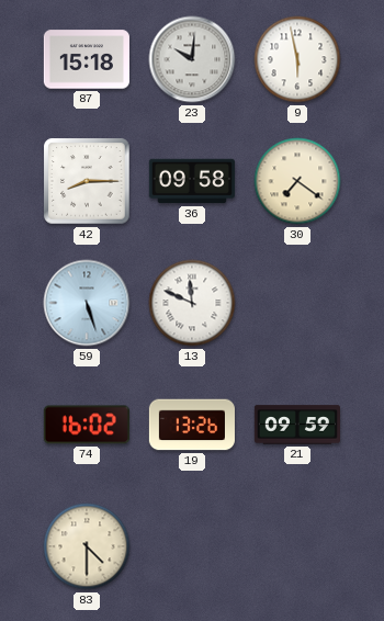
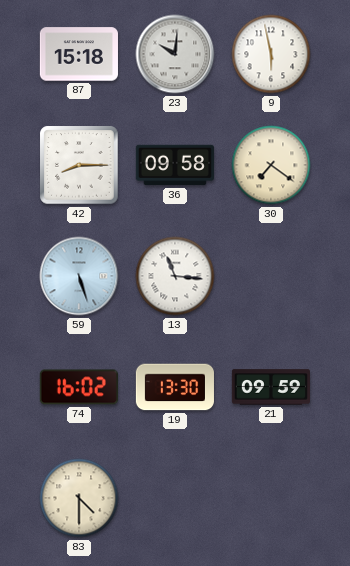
13: 11:49 -> 11:16 (175, 276)
19: 13:26 -> 13:30 (175, 387)
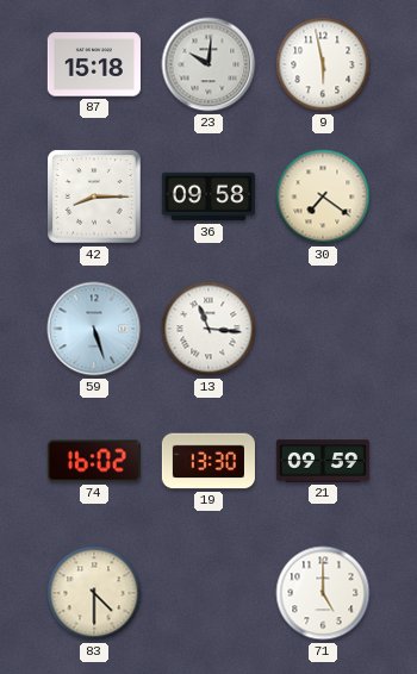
71: none -> 5:00 (323, 593)
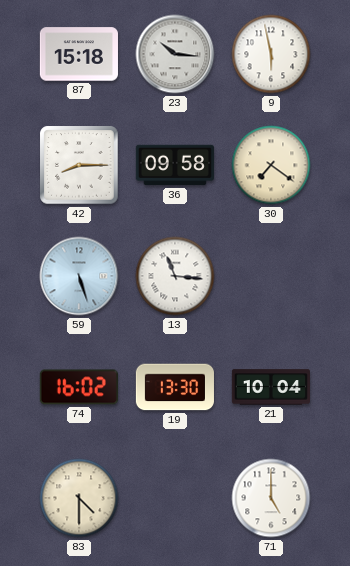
23: 10:01 -> 10:16 (175, 54)
21: 09:59 -> 10:04 (271, 387)
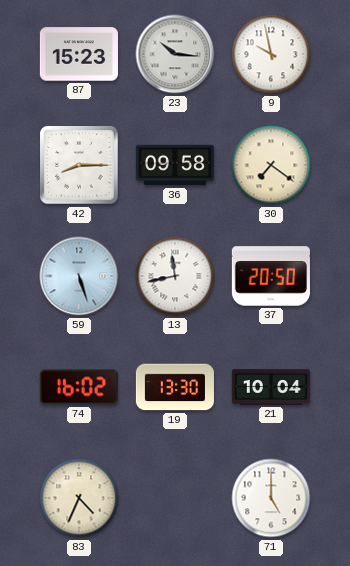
87: 15:18 -> 15:23 (79, 54)
9: 5:58 -> 9:58 (271, 54)
13: 11:16 -> 11:43 (175, 276)
37: none -> 20:50 (271, 276)
83: 4:30 -> 4:34 (79, 498)
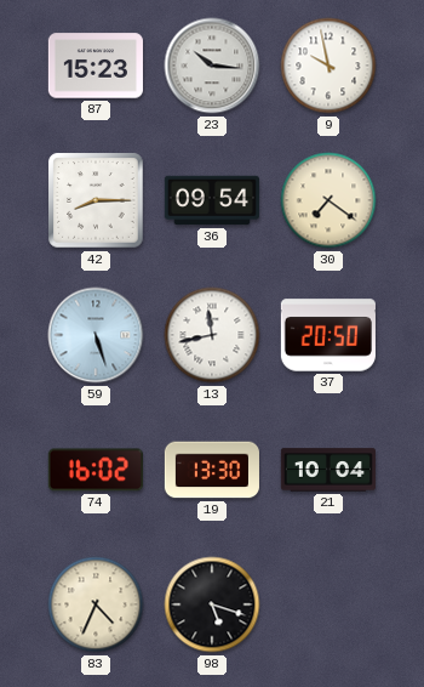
36: 09:58 -> 09:54 (212, 200)
98: none -> 5:18 (212, 604)
71: 5:00 -> none (271, 498)
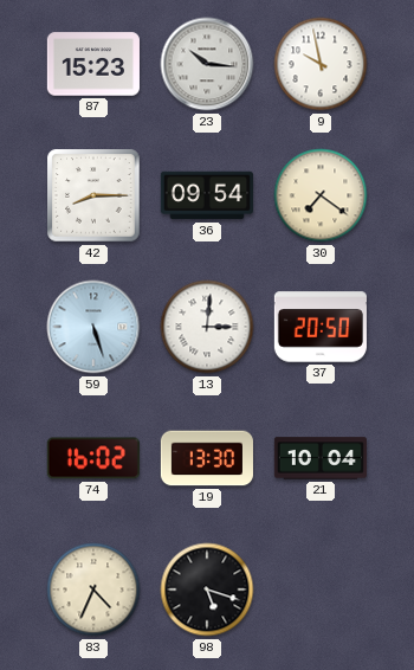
13: 11:43 -> 3:01 (207, 327)
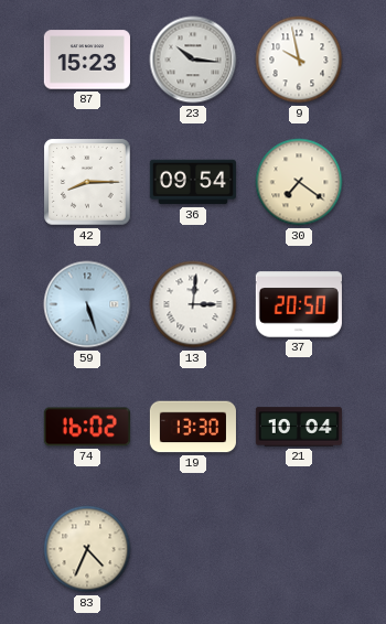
98: 5:18 -> none (207, 590)
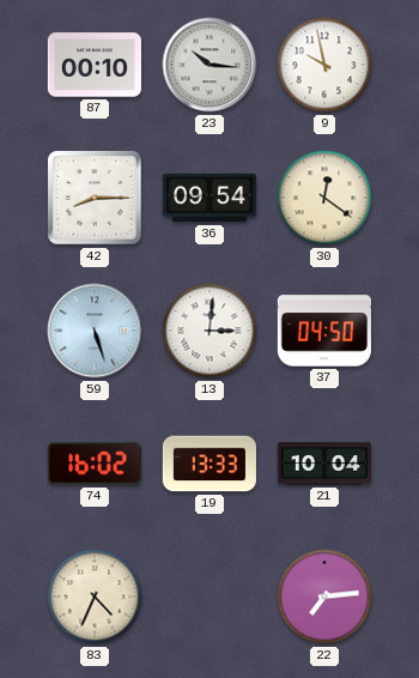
87: 15:23 -> 00:10 (95, 65)
30: 7:21 -> 12:21 (324, 198)
37: 20:50 -> 04:50 (324, 331)
19: 13:30 -> 13:33 (209, 464)
22: none -> 7:14 (324, 597)
